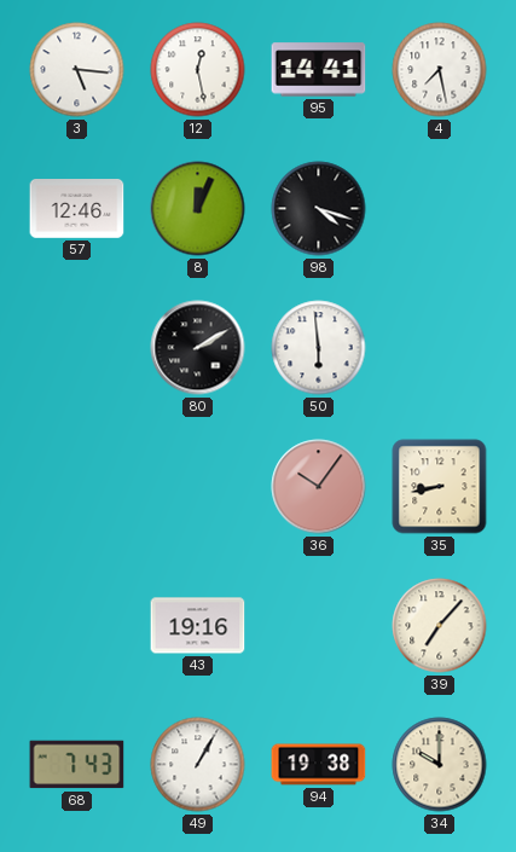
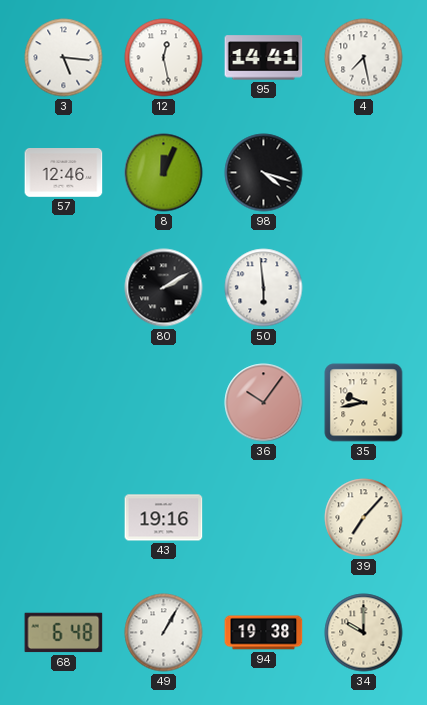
35: 8:43 -> 9:43 (364, 403)
68: 7:43 -> 6:48 (64, 633)
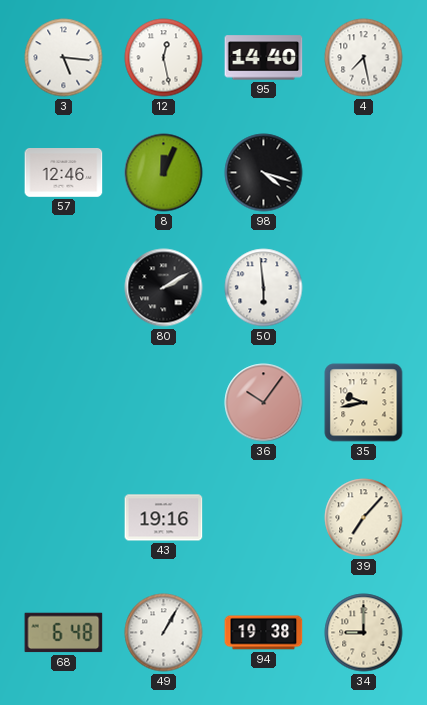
95: 14:41 -> 14:40 (264, 58)
34: 10:00 -> 9:00 (364, 633)
